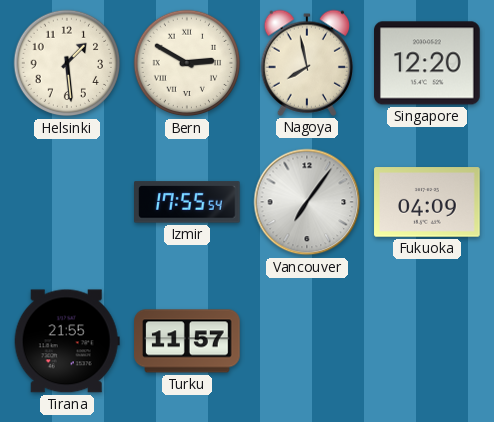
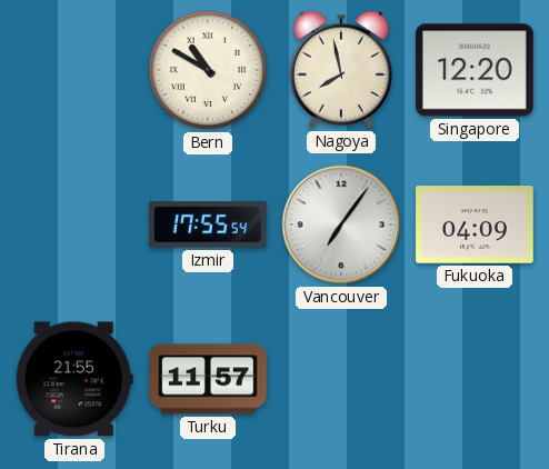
Helsinki: 1:29 -> none (67, 63)
Bern: 2:50 -> 10:50 (208, 70)
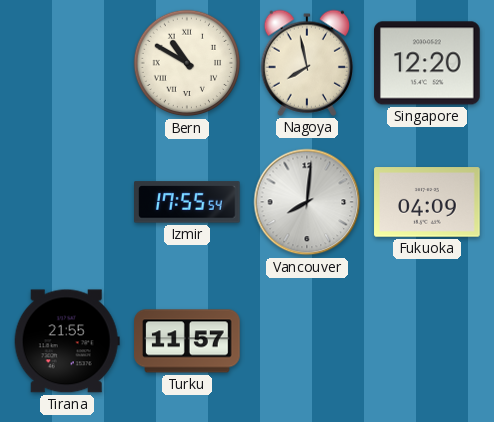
Vancouver: 7:06 -> 8:01 (307, 202)
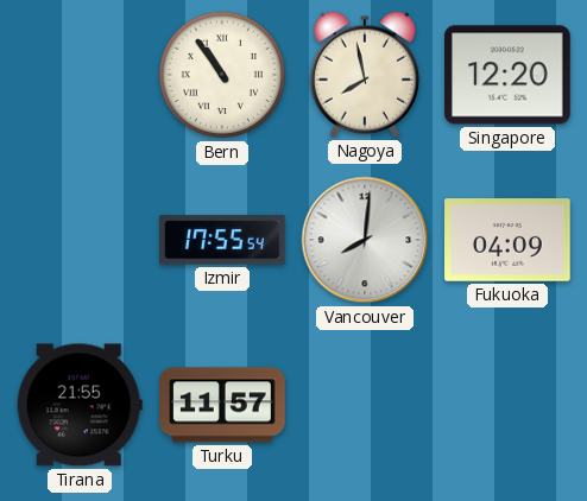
Bern: 10:50 -> 10:54 (222, 75)
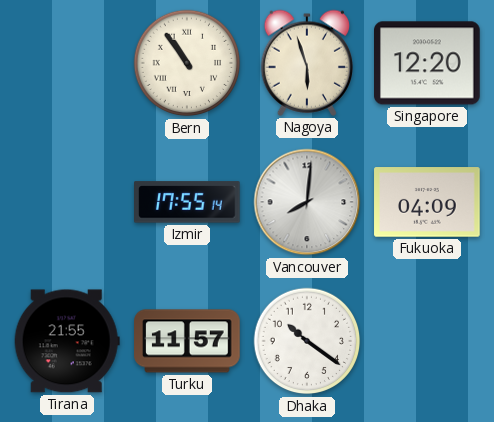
Nagoya: 7:58 -> 5:57 (306, 63)
Izmir: 17:55:54 -> 17:55:14 (188, 202)
Dhaka: none -> 10:21 (307, 341)
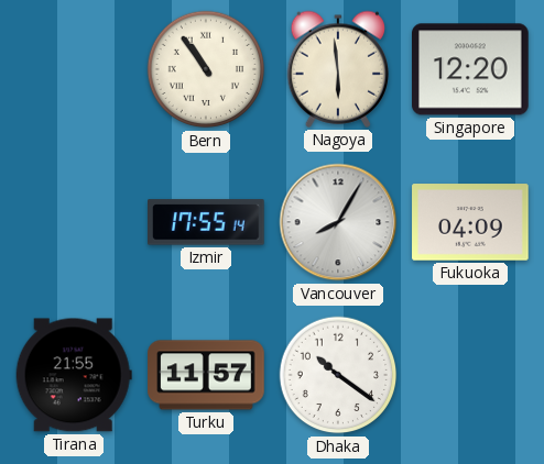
Nagoya: 5:57 -> 5:59 (337, 69)
Vancouver: 8:01 -> 8:05 (338, 222)
